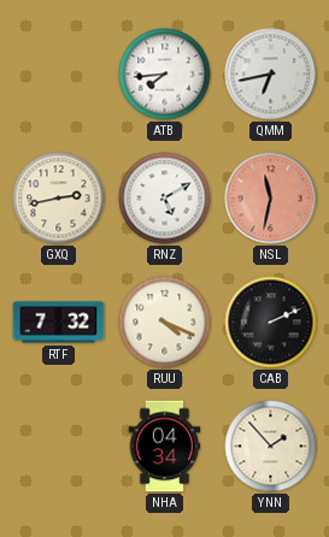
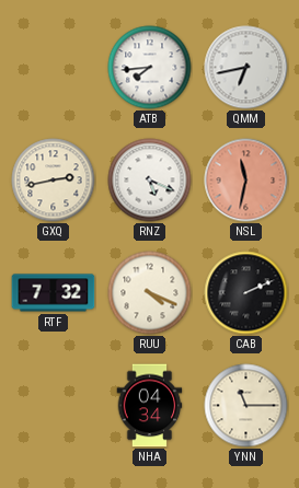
RNZ: 5:10 -> 5:19 (150, 181)
YNN: 1:53 -> 11:15 (246, 406)
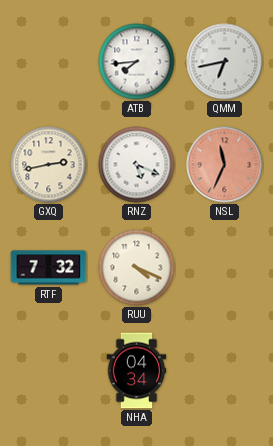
NSL: 11:32 -> 11:34 (225, 165)
CAB: 2:11 -> none (246, 293)
YNN: 11:15 -> none (246, 406)
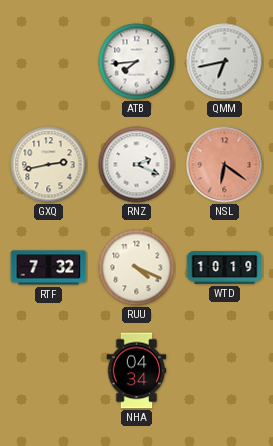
RNZ: 5:19 -> 2:19 (137, 165)
NSL: 11:34 -> 6:21 (225, 165)
WTD: none -> 10:19 (225, 268)
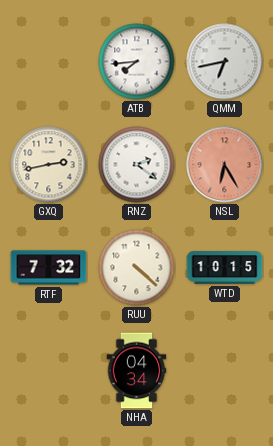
RNZ: 2:19 -> 2:21 (137, 165)
NSL: 6:21 -> 6:25 (225, 165)
RUU: 4:19 -> 4:22 (137, 268)
WTD: 10:19 -> 10:15 (225, 268)
